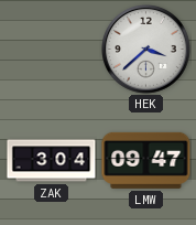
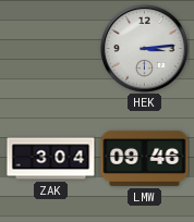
HEK: 3:38 -> 3:14 (145, 49)
LMW: 09:47 -> 09:46 (145, 158)
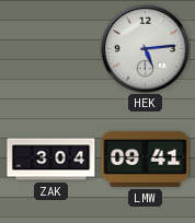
HEK: 3:14 -> 5:14 (146, 49)
LMW: 09:46 -> 09:41 (146, 159)
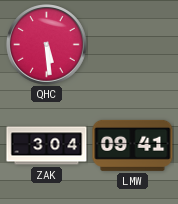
QHC: none -> 5:29 (47, 45)
HEK: 5:14 -> none (146, 49)
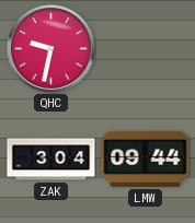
QHC: 5:29 -> 9:32 (51, 49)
LMW: 09:41 -> 09:44 (146, 159)
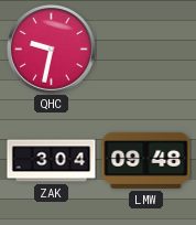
LMW: 09:44 -> 09:48 (146, 160)
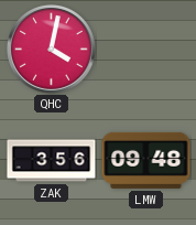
QHC: 9:32 -> 4:02 (52, 50)
ZAK: 3:04 -> 3:56 (52, 161)
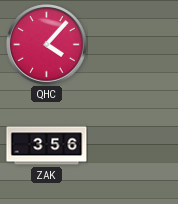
QHC: 4:02 -> 4:07 (47, 45)
LMW: 09:48 -> none (146, 160)
